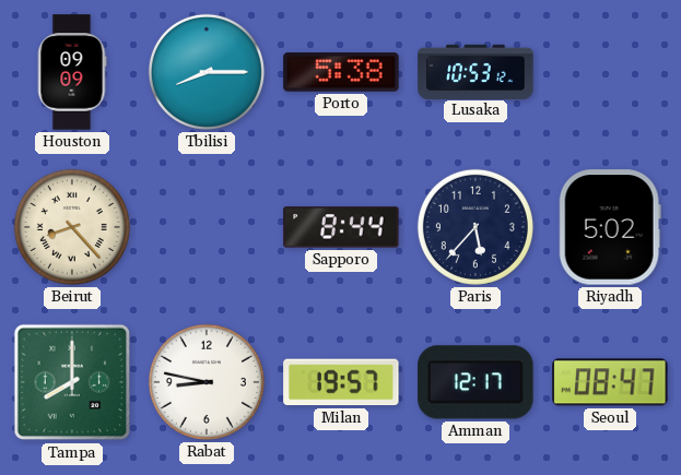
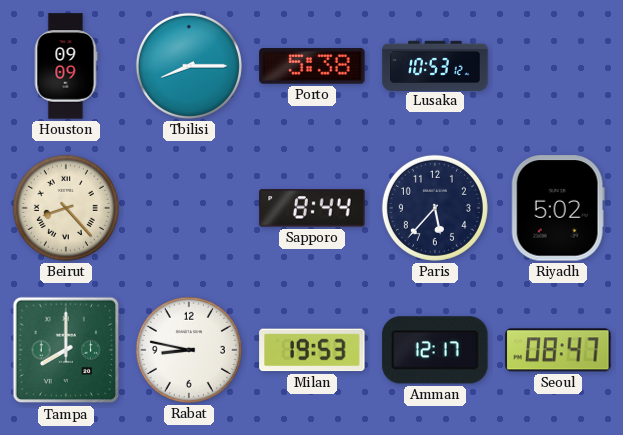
Milan: 19:57 -> 19:53 (312, 350)
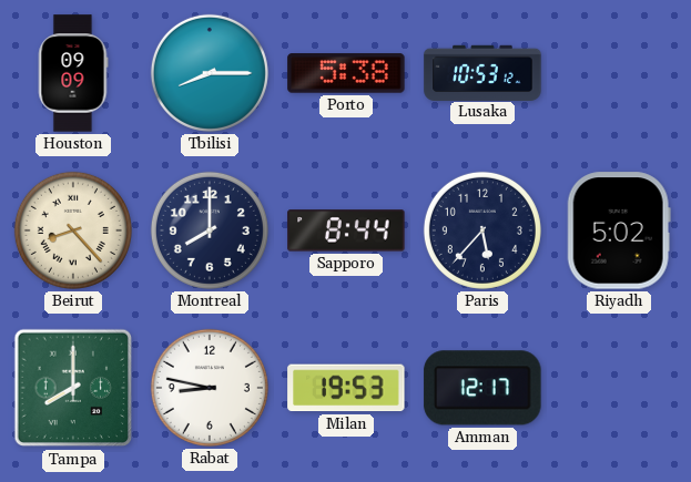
Montreal: none -> 8:00 (210, 230)
Seoul: 08:47 -> none (558, 350)
